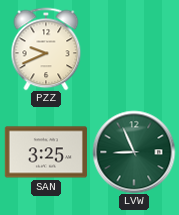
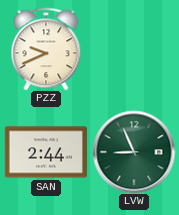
SAN: 3:25 -> 2:44 (46, 152)
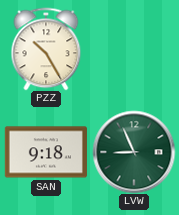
PZZ: 9:41 -> 10:25 (46, 49)
SAN: 2:44 -> 9:18 (46, 152)
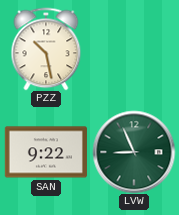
PZZ: 10:25 -> 10:28 (46, 49)
SAN: 9:18 -> 9:22 (46, 152)
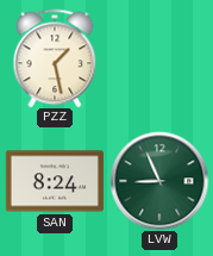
PZZ: 10:28 -> 1:28 (55, 58)
SAN: 9:22 -> 8:24 (55, 181)
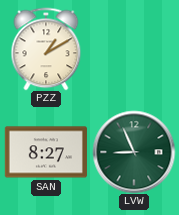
PZZ: 1:28 -> 1:10 (46, 49)
SAN: 8:24 -> 8:27 (46, 152)
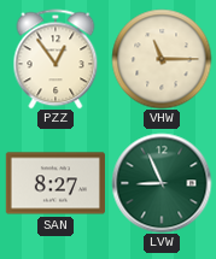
PZZ: 1:10 -> 12:54 (56, 59)
VHW: none -> 11:15 (162, 59)
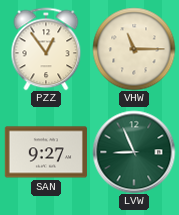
SAN: 8:27 -> 9:27 (46, 152)
